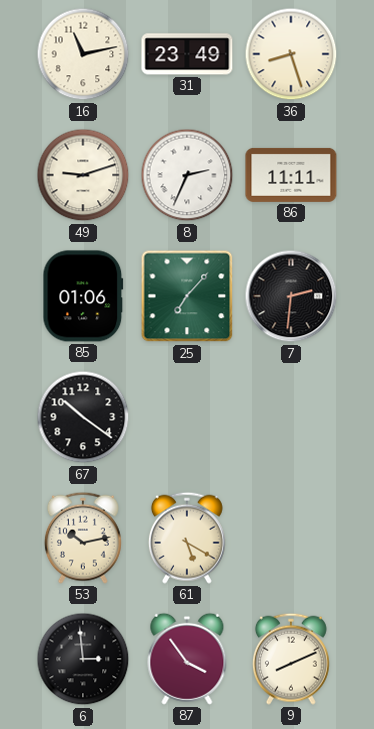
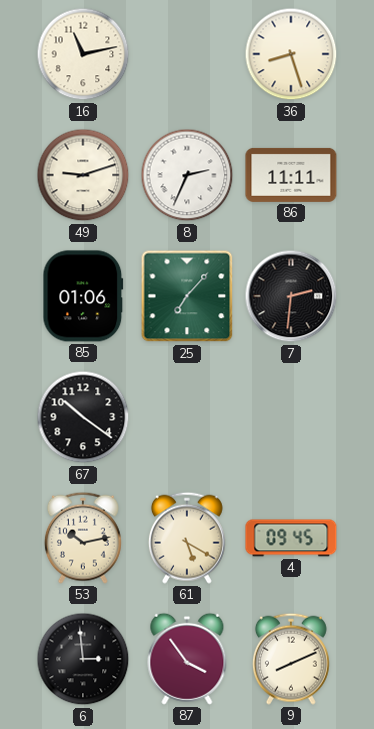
31: 23:49 -> none (187, 54)
4: none -> 09:45 (291, 538)
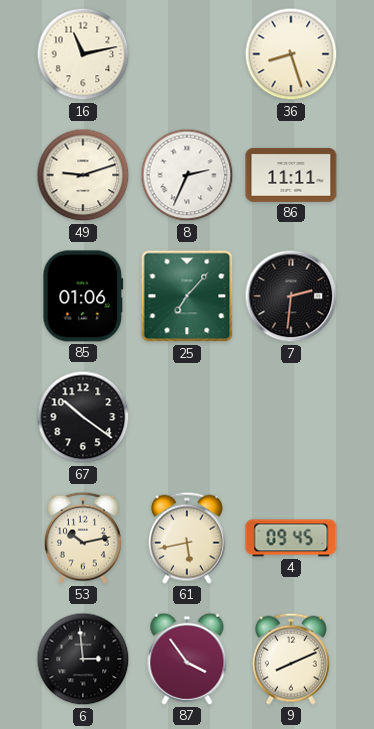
61: 5:20 -> 5:43 (187, 538)
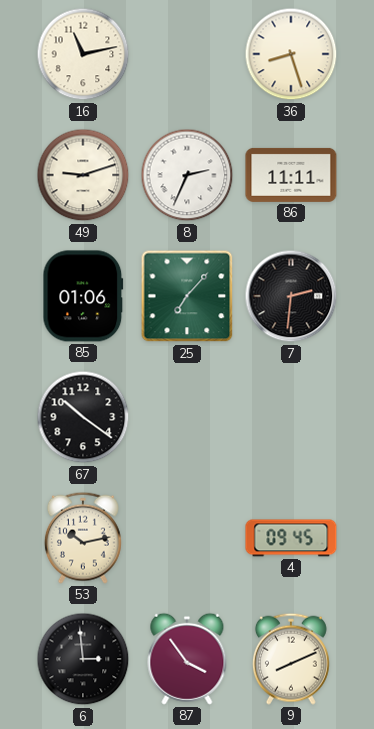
61: 5:43 -> none (187, 538)
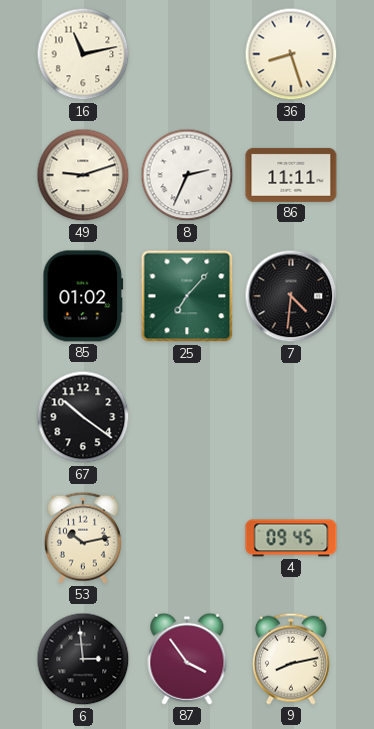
85: 01:06 -> 01:02 (83, 296)
7: 2:31 -> 4:31 (291, 296)
9: 8:11 -> 8:13 (291, 659)
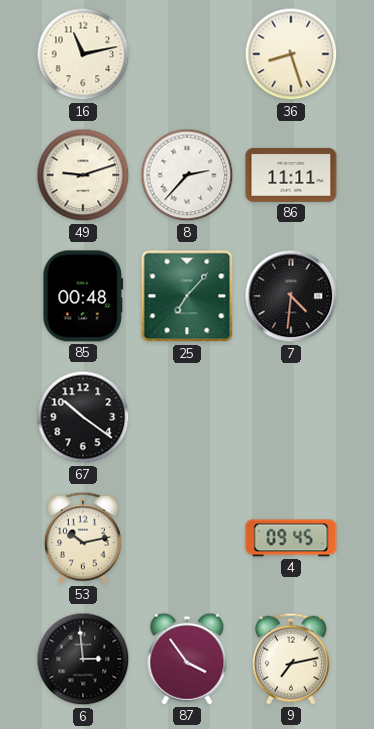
8: 2:34 -> 2:37 (187, 175)
85: 01:02 -> 00:48 (83, 296)
9: 8:13 -> 7:13 (291, 659)
